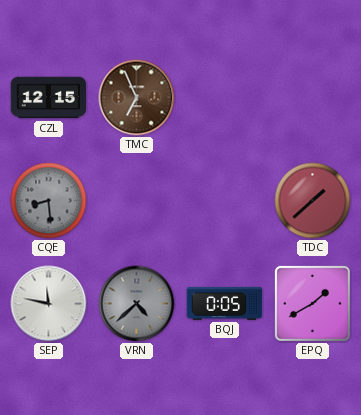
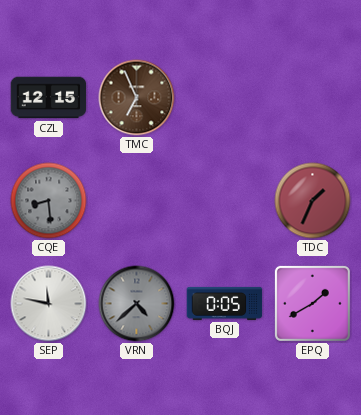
TDC: 1:38 -> 1:34 (313, 201)
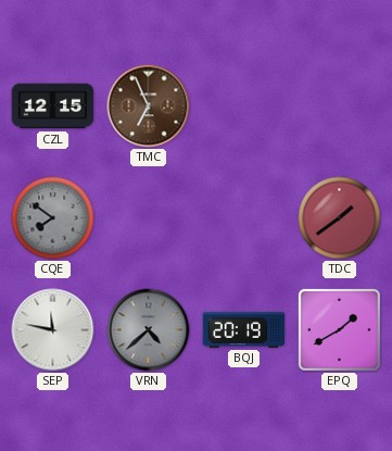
CQE: 8:29 -> 7:51 (53, 218)
TDC: 1:34 -> 1:39 (340, 218)
BQJ: 0:05 -> 20:19 (244, 329)
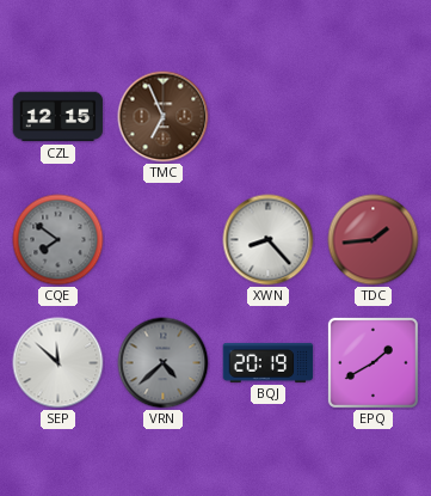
XWN: none -> 8:23 (269, 240)
TDC: 1:39 -> 1:44 (374, 240)
SEP: 11:47 -> 11:52 (59, 363)
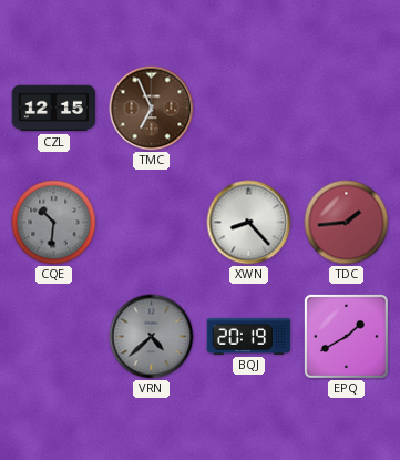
CQE: 7:51 -> 10:31 (54, 223)
SEP: 11:52 -> none (59, 363)
